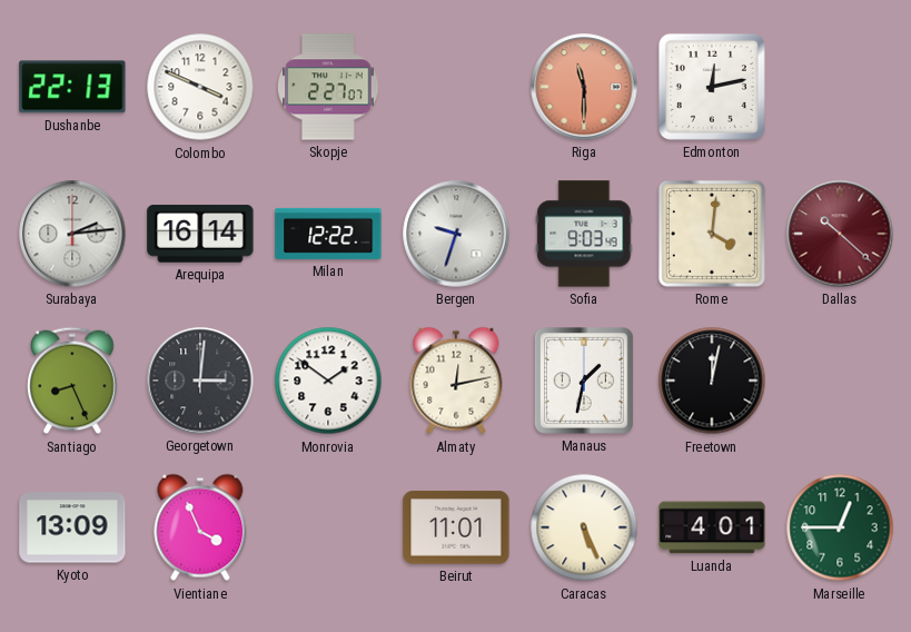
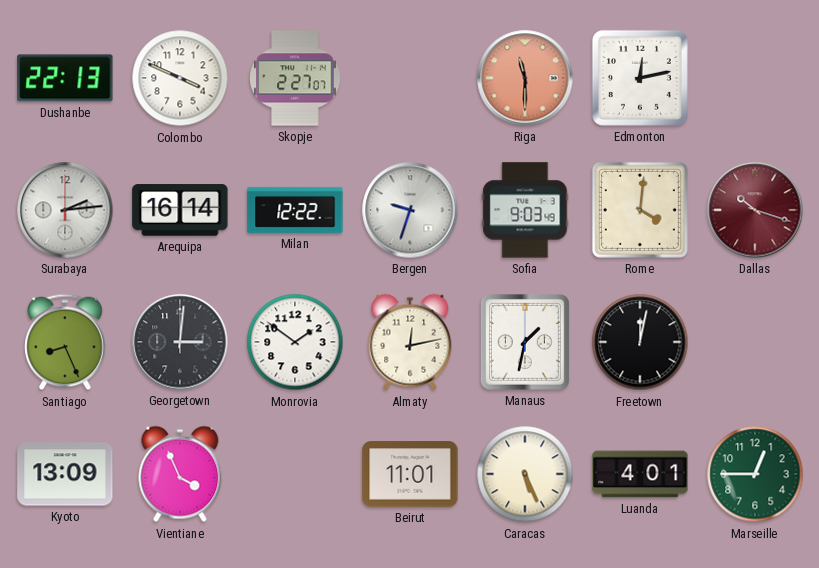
Dallas: 10:22 -> 10:18 (755, 210)
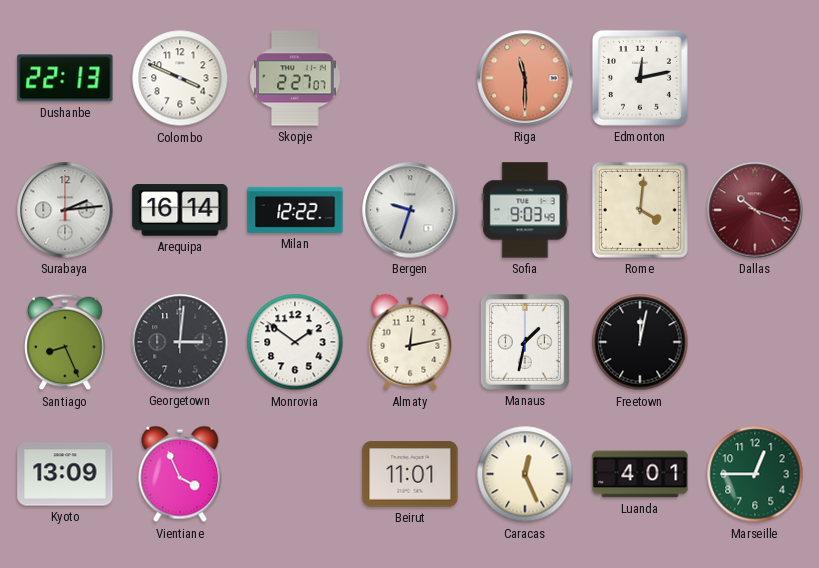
Caracas: 5:26 -> 12:26 (525, 474)
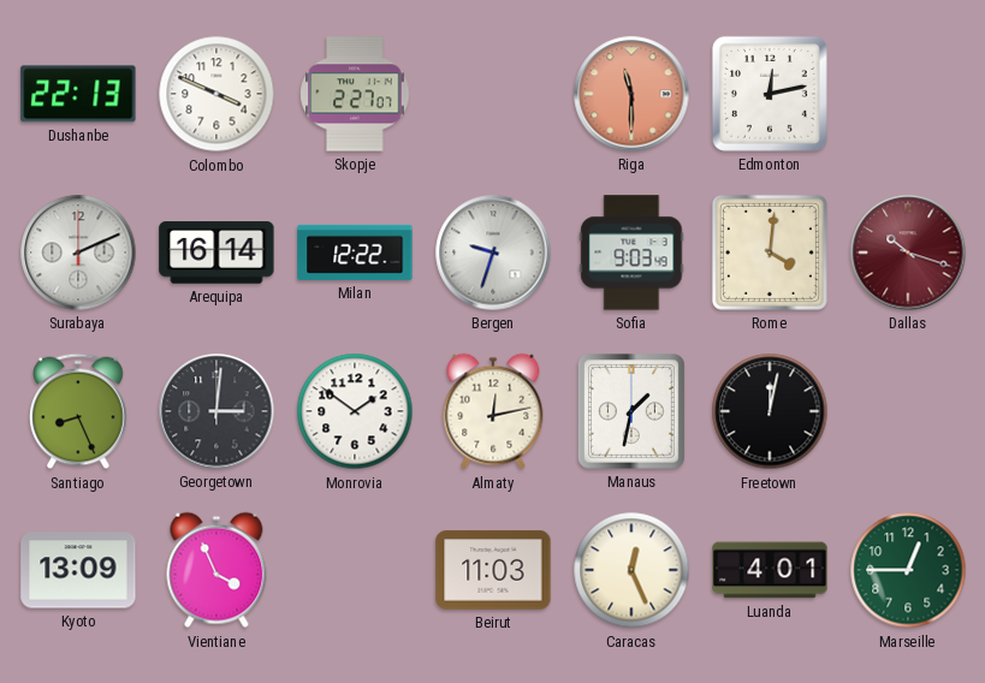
Surabaya: 2:14 -> 2:11 (78, 253)
Beirut: 11:01 -> 11:03 (493, 570)
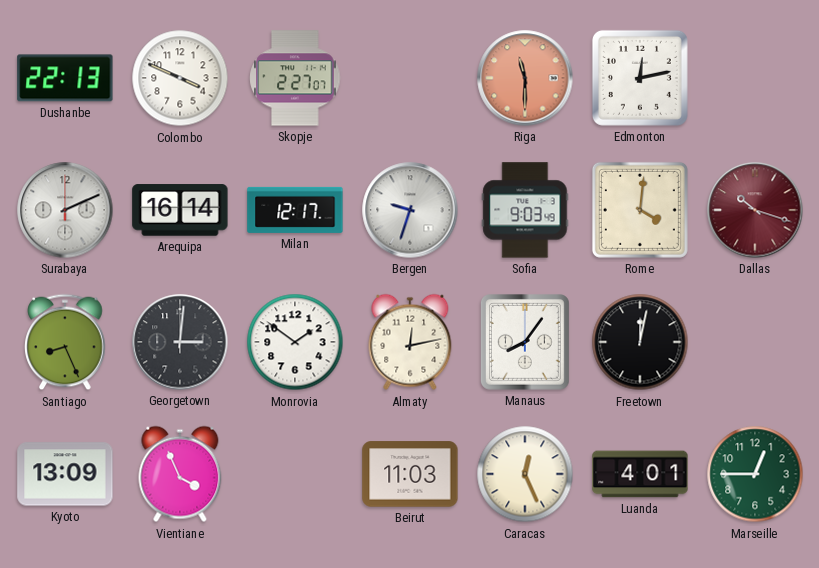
Milan: 12:22 -> 12:17 (295, 210)
Manaus: 1:32 -> 8:06 (525, 343)
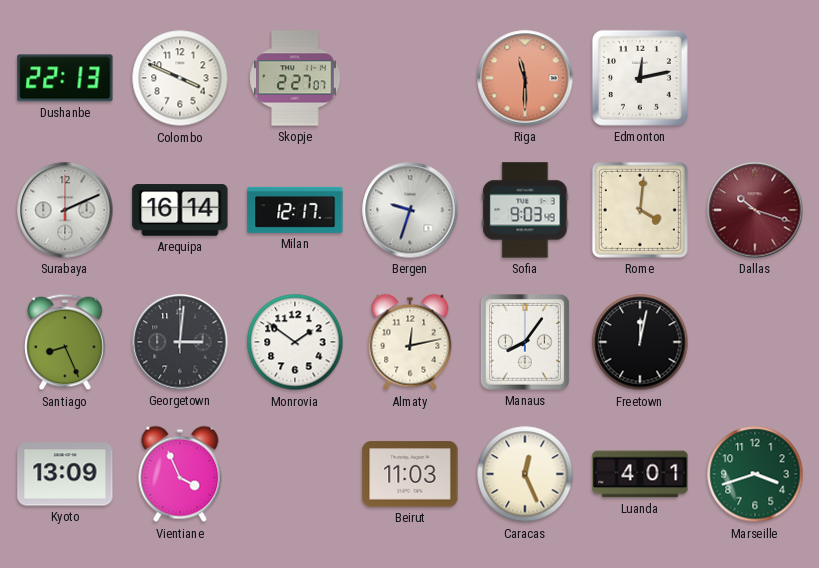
Marseille: 12:45 -> 3:42 (755, 474)
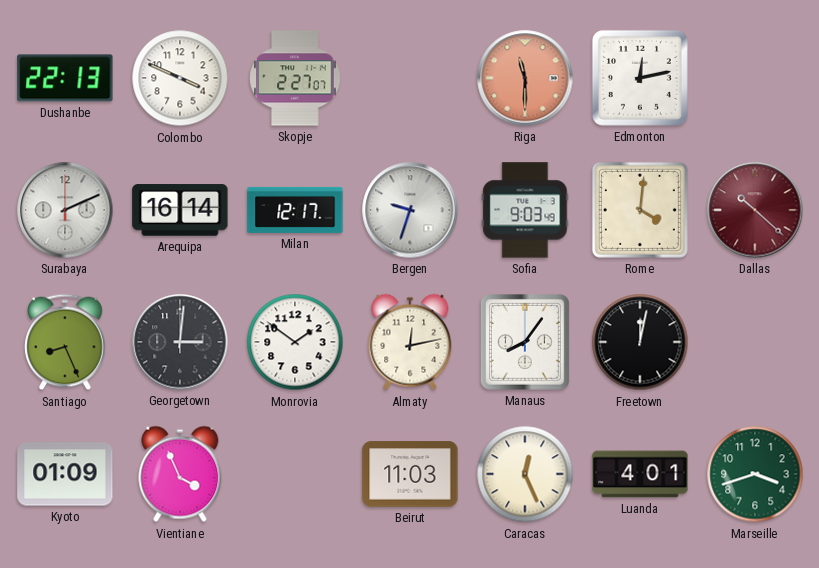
Dallas: 10:18 -> 10:22 (755, 210)
Kyoto: 13:09 -> 01:09 (65, 474)
